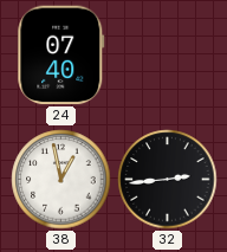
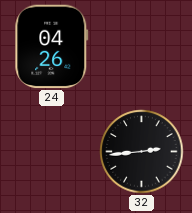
24: 07:40 -> 04:26 (52, 47)
38: 12:58 -> none (61, 180)
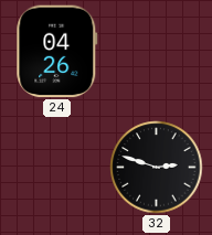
32: 2:44 -> 2:48 (157, 168)
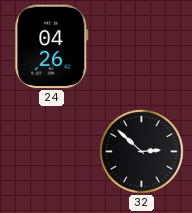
32: 2:48 -> 2:52 (142, 152)
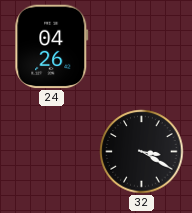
32: 2:52 -> 3:20 (142, 152)
